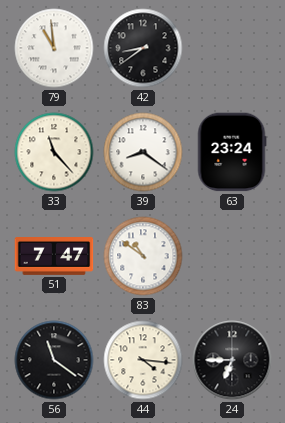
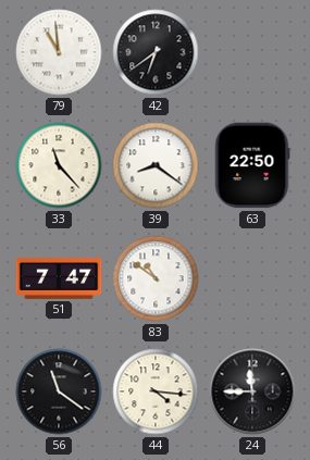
42: 8:39 -> 6:39 (156, 52)
63: 23:24 -> 22:50 (252, 165)
24: 6:45 -> 11:45 (252, 391)
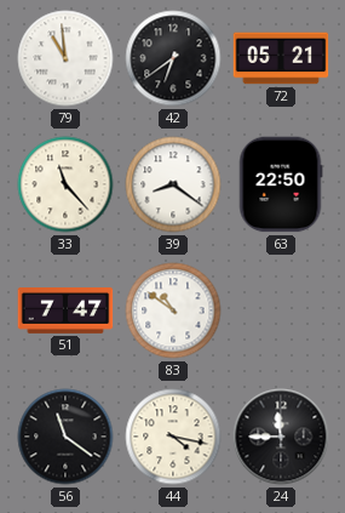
72: none -> 05:21 (281, 58)
44: 4:16 -> 4:17 (173, 437)
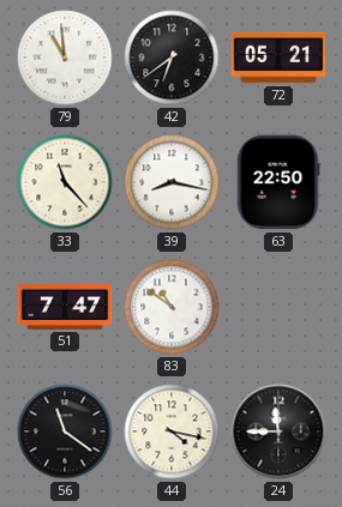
39: 8:21 -> 8:17 (172, 182)
